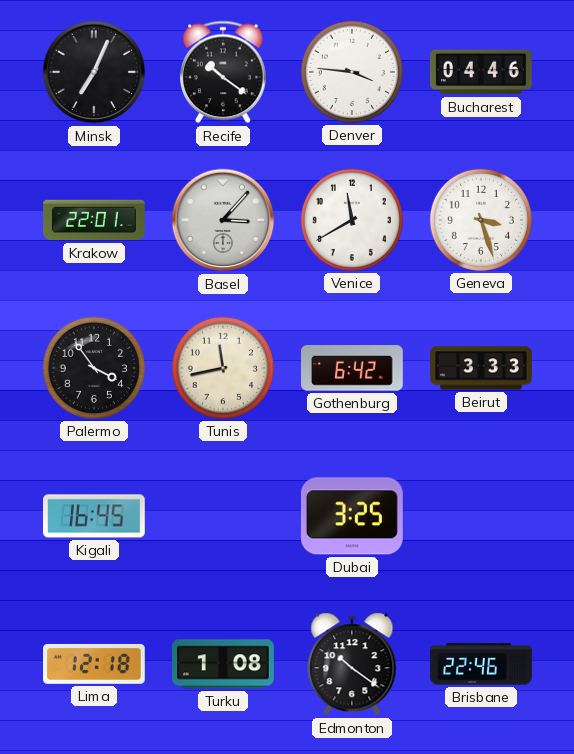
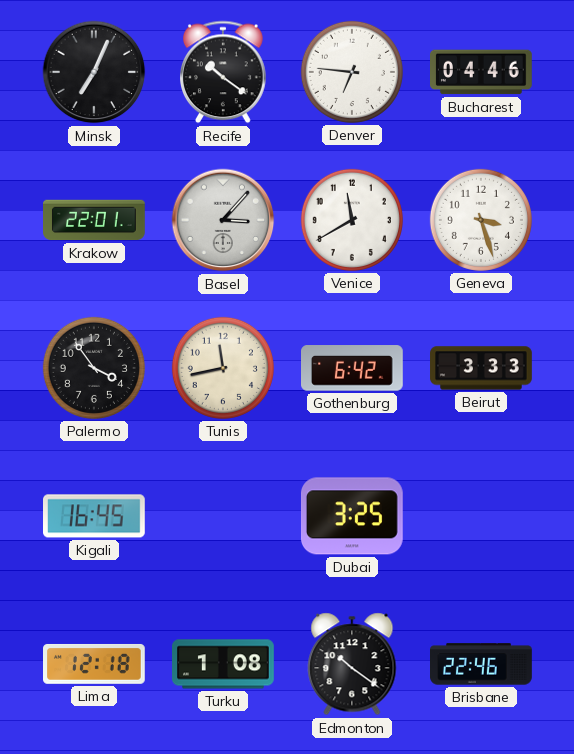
Denver: 3:46 -> 6:46 (352, 72)
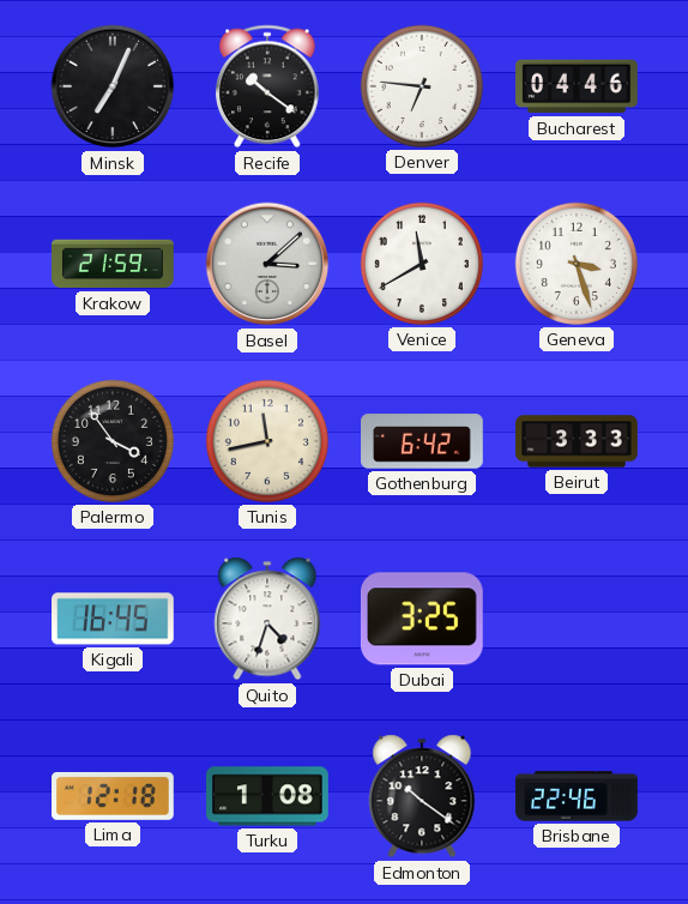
Krakow: 22:01 -> 21:59 (114, 264)
Basel: 3:07 -> 3:08 (267, 264)
Quito: none -> 4:33 (267, 619)
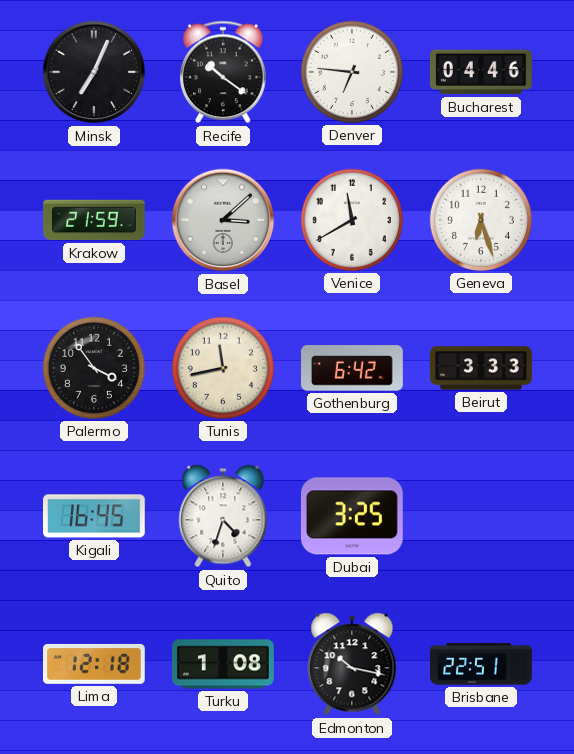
Geneva: 3:27 -> 6:27 (481, 220)
Edmonton: 10:21 -> 10:17 (352, 664)
Brisbane: 22:46 -> 22:51 (482, 664)
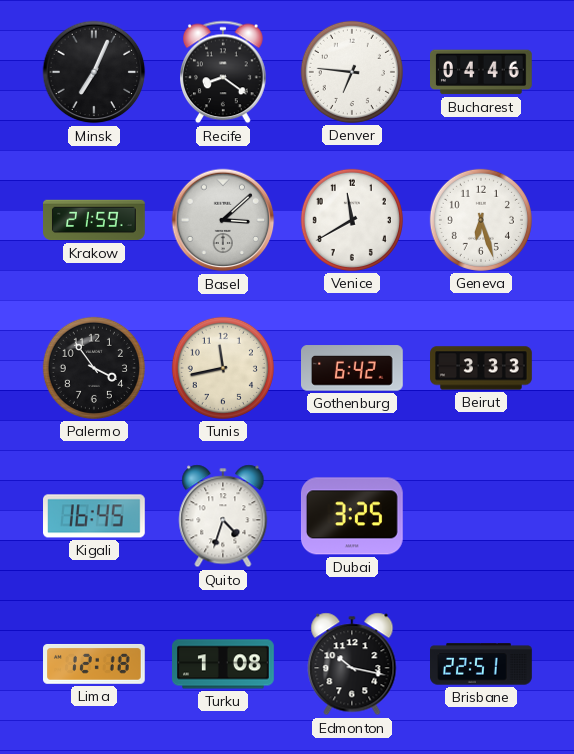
Recife: 10:21 -> 8:21 (224, 72)
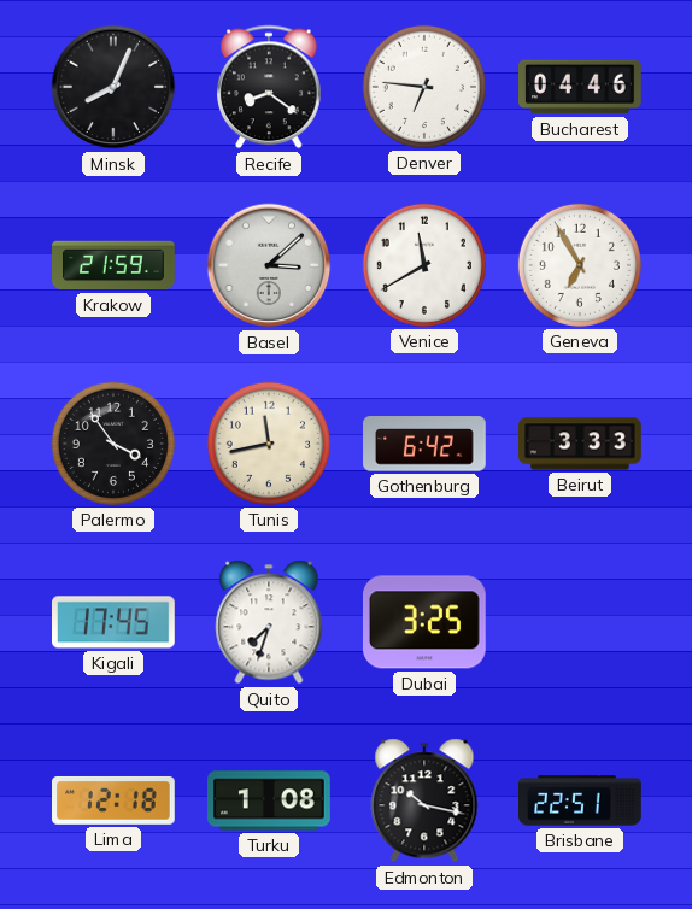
Minsk: 7:04 -> 8:04 (113, 87)
Geneva: 6:27 -> 6:55 (580, 265)
Kigali: 16:45 -> 17:45 (115, 622)
Quito: 4:33 -> 7:33 (269, 622)
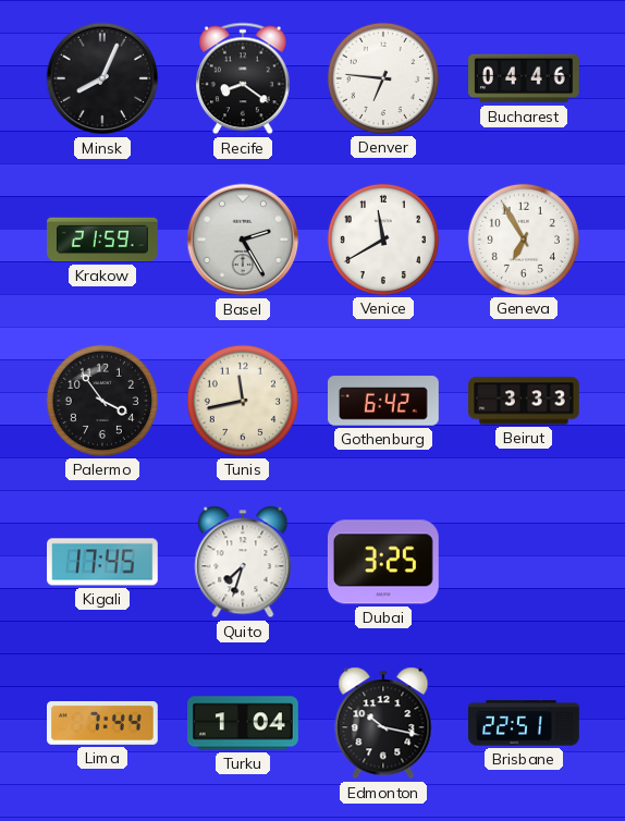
Basel: 3:08 -> 2:25 (243, 240)
Lima: 12:18 -> 7:44 (103, 723)
Turku: 1:08 -> 1:04 (244, 723)
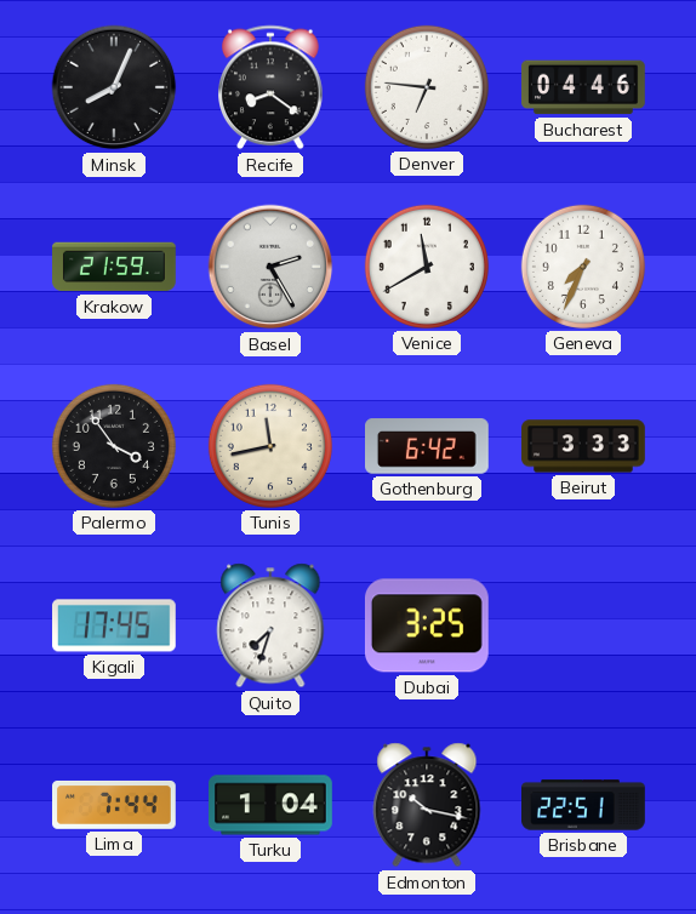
Geneva: 6:55 -> 7:34 (583, 267)
